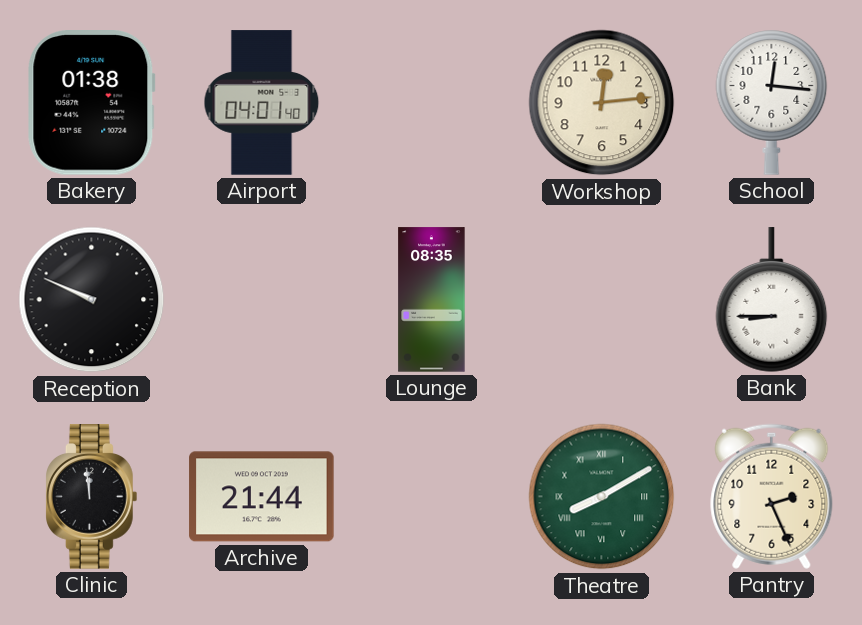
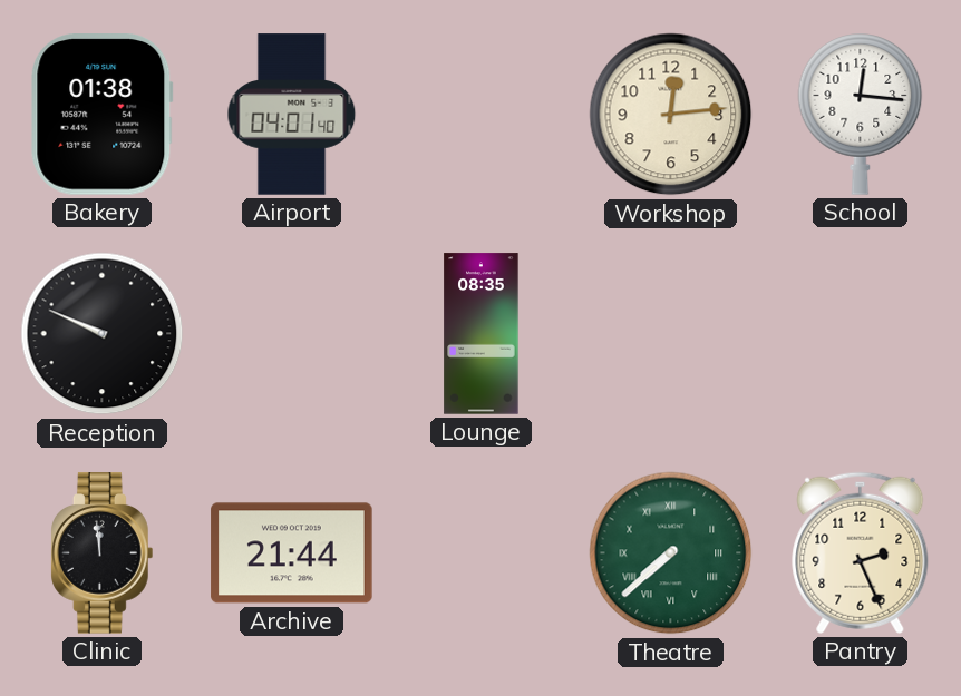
Bank: 8:45 -> none (772, 300)
Theatre: 8:10 -> 7:38 (671, 553)
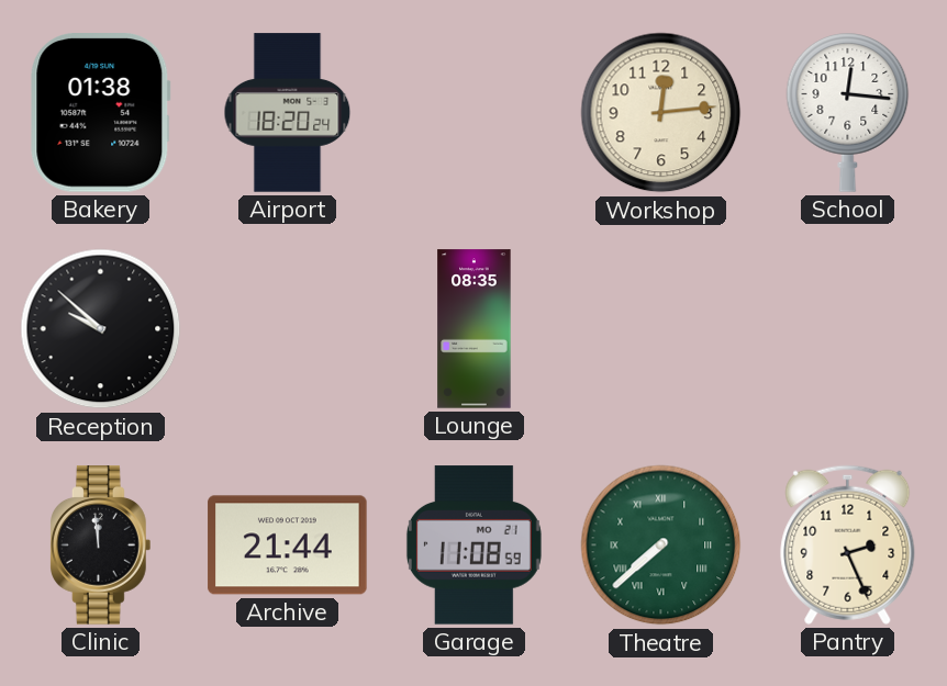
Airport: 04:01 -> 18:20 (288, 113)
Reception: 9:49 -> 9:52 (101, 329)
Garage: none -> 11:08 (473, 546)
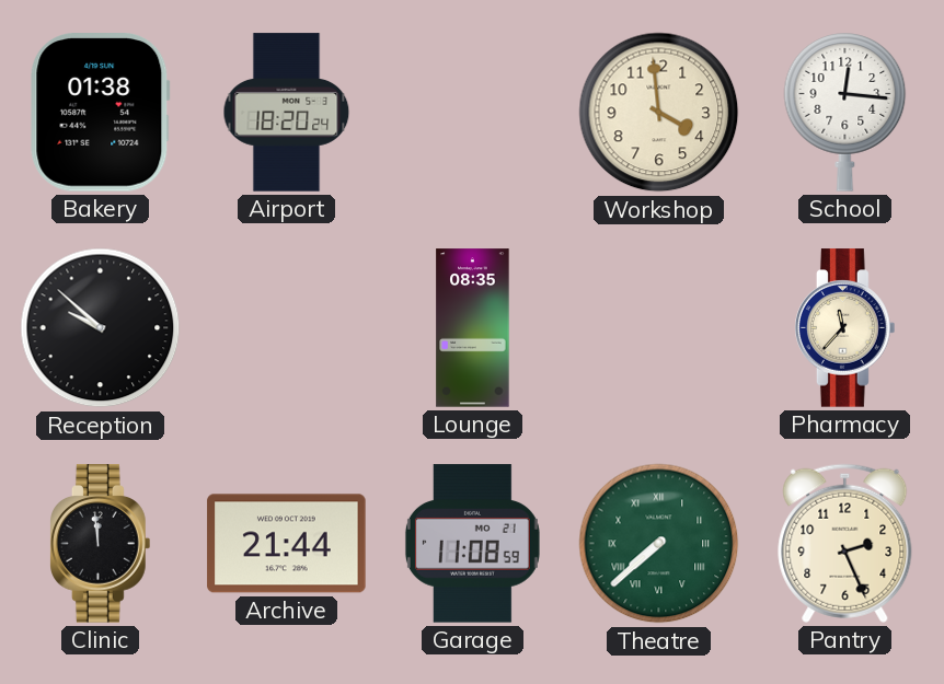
Workshop: 12:14 -> 3:59 (659, 113)
Pharmacy: none -> 11:37 (845, 328)
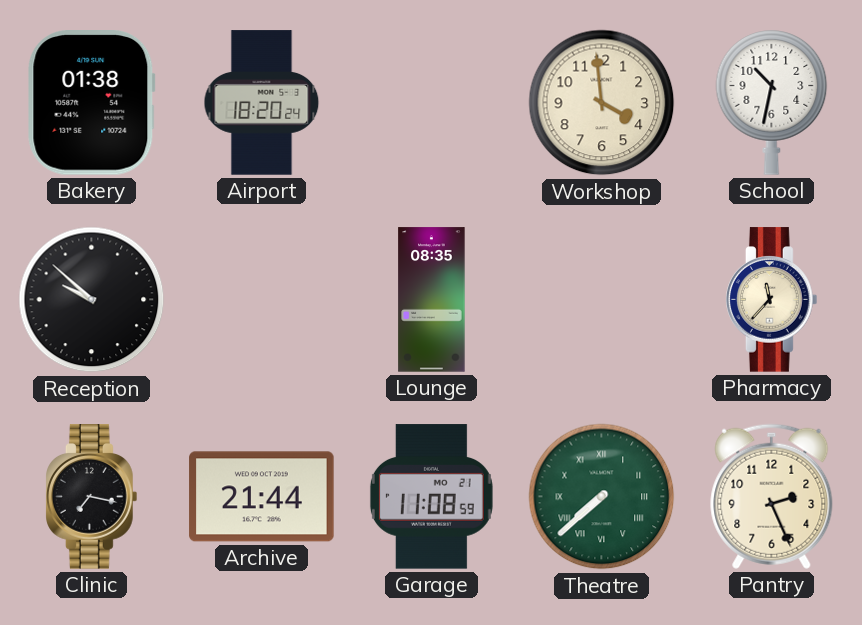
School: 12:16 -> 10:32 (772, 103)
Clinic: 11:59 -> 7:17 (92, 497)
